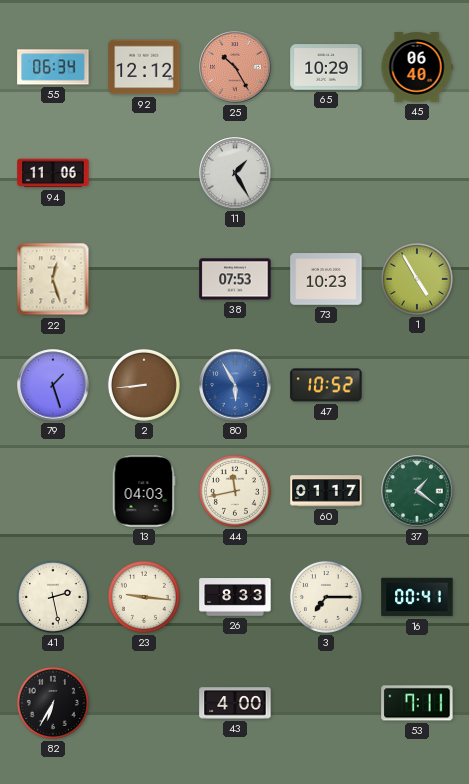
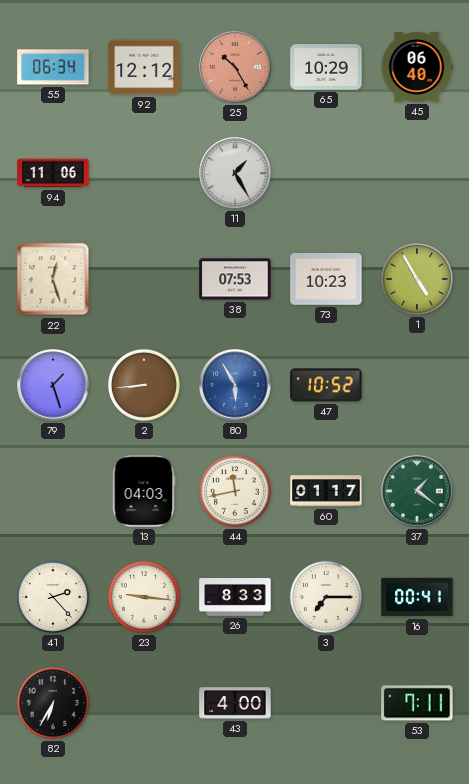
41: 2:28 -> 2:23 (53, 597)
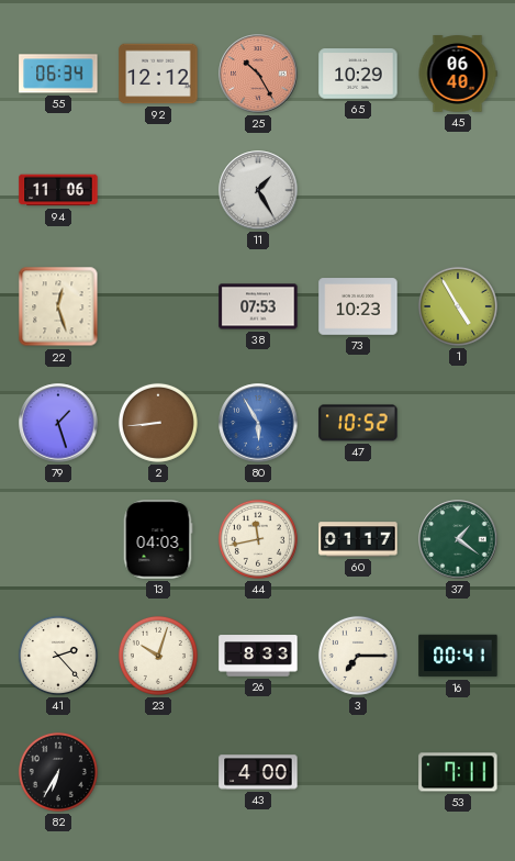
23: 9:16 -> 10:03 (158, 656)
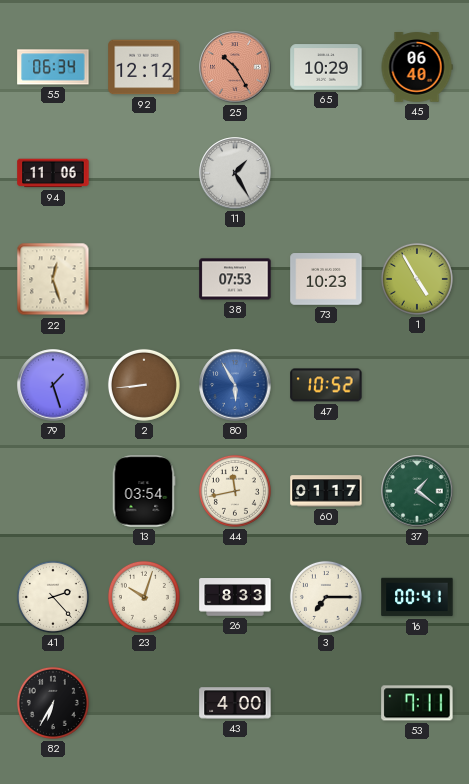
13: 04:03 -> 03:54 (144, 491)
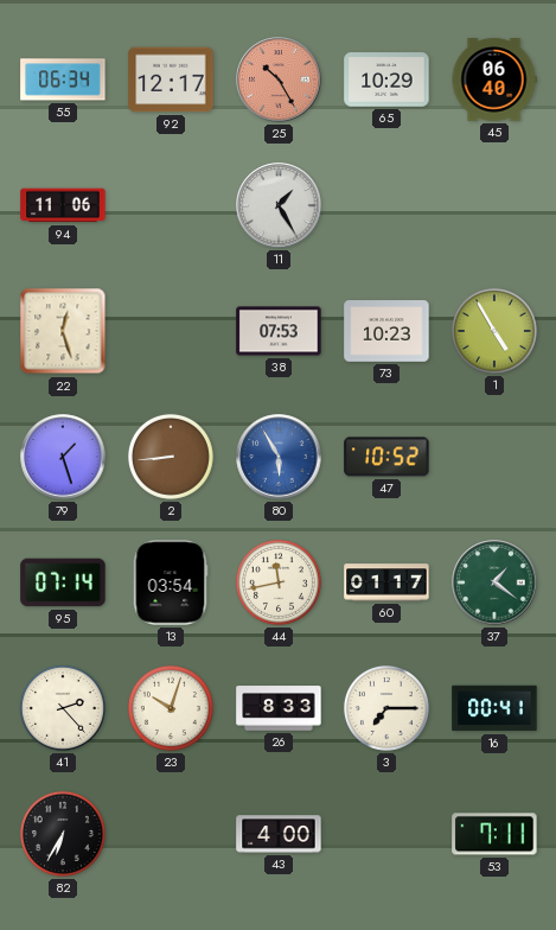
92: 12:12 -> 12:17 (171, 79)
95: none -> 07:14 (63, 582)
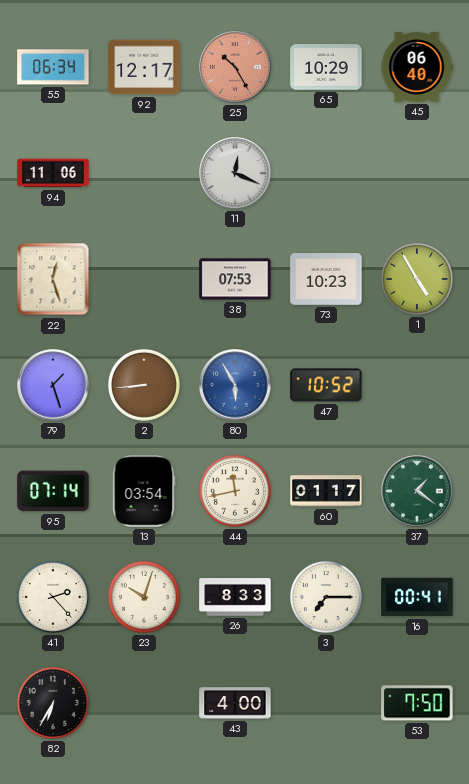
11: 1:25 -> 12:19 (235, 173)
53: 7:11 -> 7:50 (417, 703)
